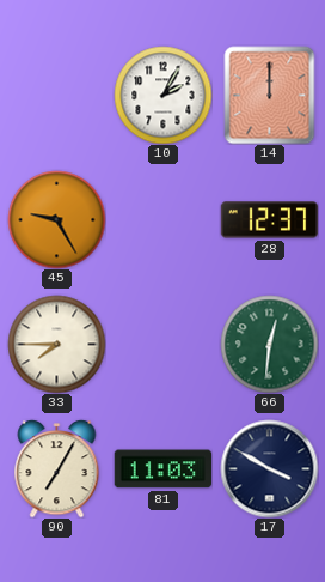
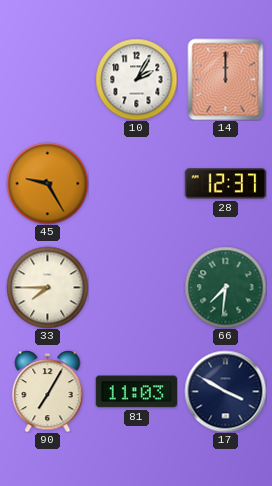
66: 12:31 -> 7:31 (225, 287)
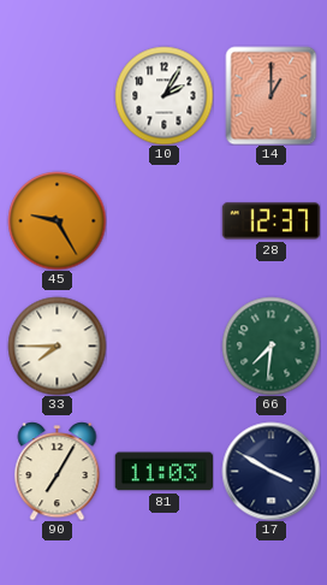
14: 12:00 -> 1:00 (272, 95)
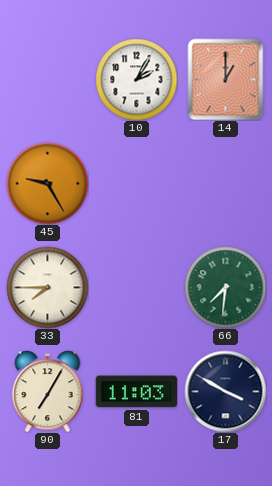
28: 12:37 -> none (270, 221)
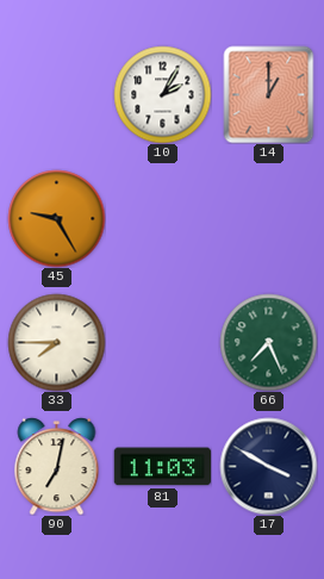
66: 7:31 -> 7:26 (268, 342)
90: 7:05 -> 7:02 (57, 466)
